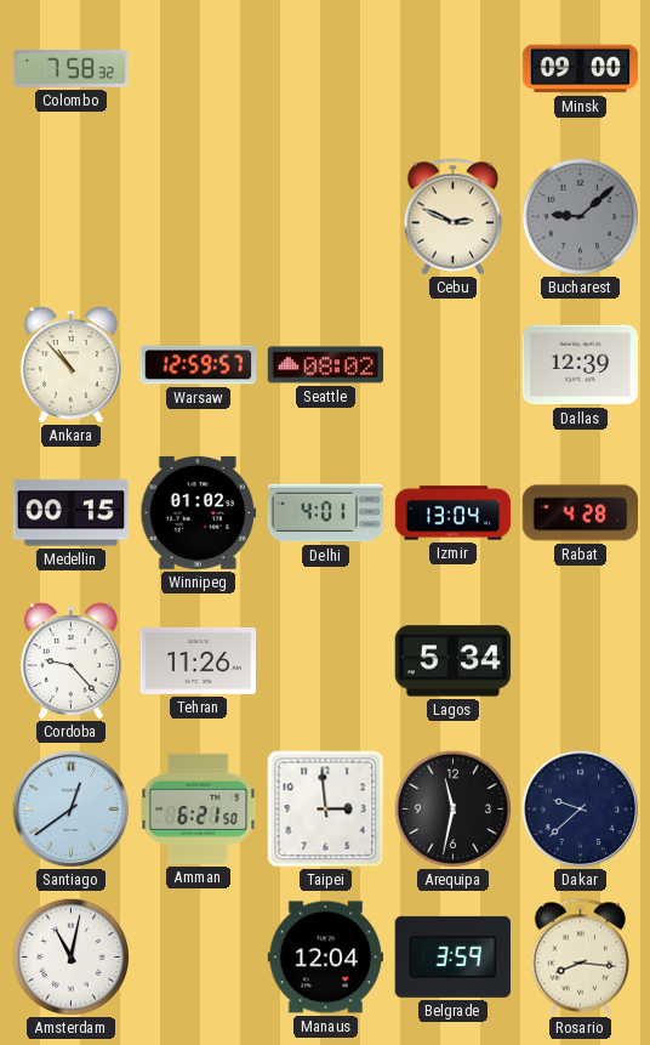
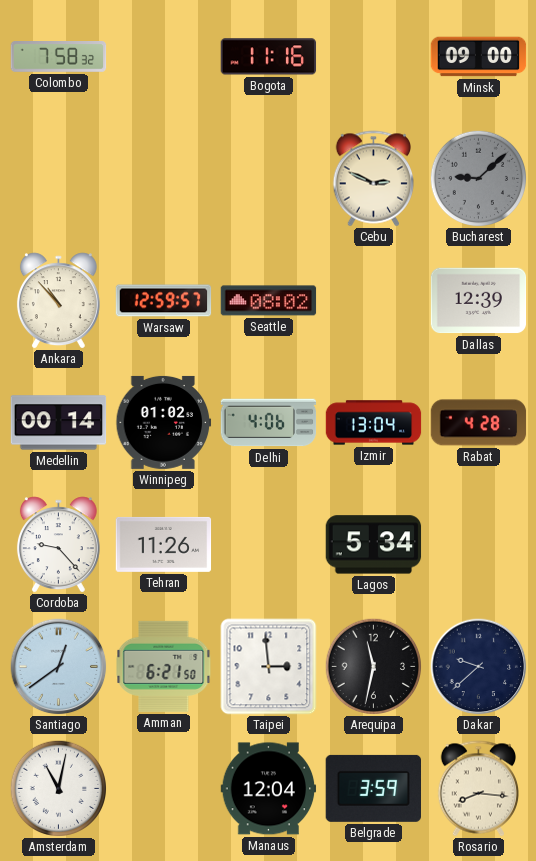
Bogota: none -> 11:16 (269, 57)
Medellin: 00:15 -> 00:14 (59, 423)
Delhi: 4:01 -> 4:06 (269, 423)
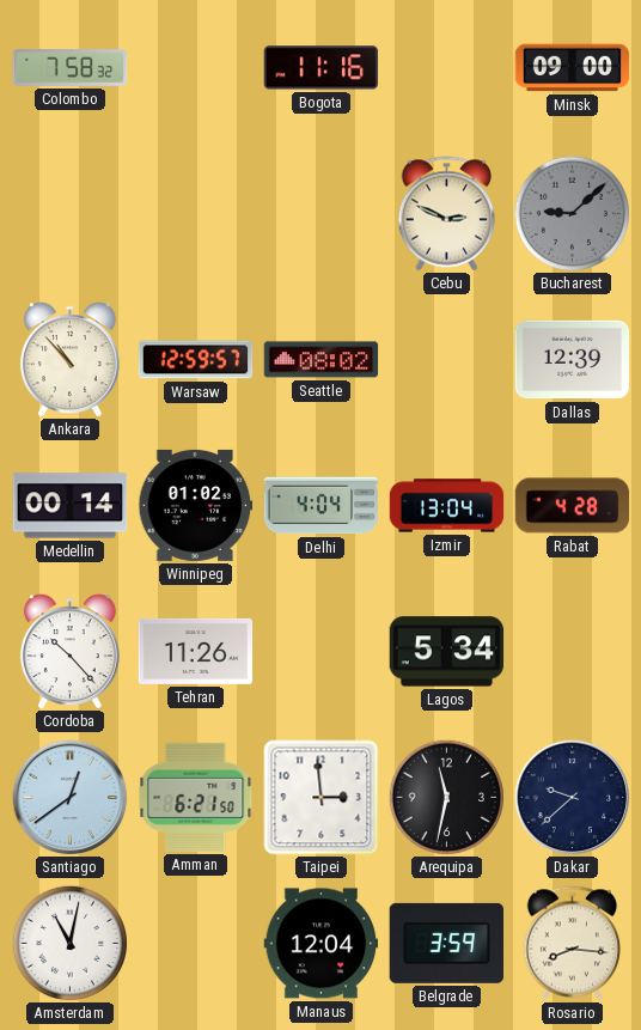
Delhi: 4:06 -> 4:04 (322, 506)
Cordoba: 9:23 -> 10:23 (69, 651)
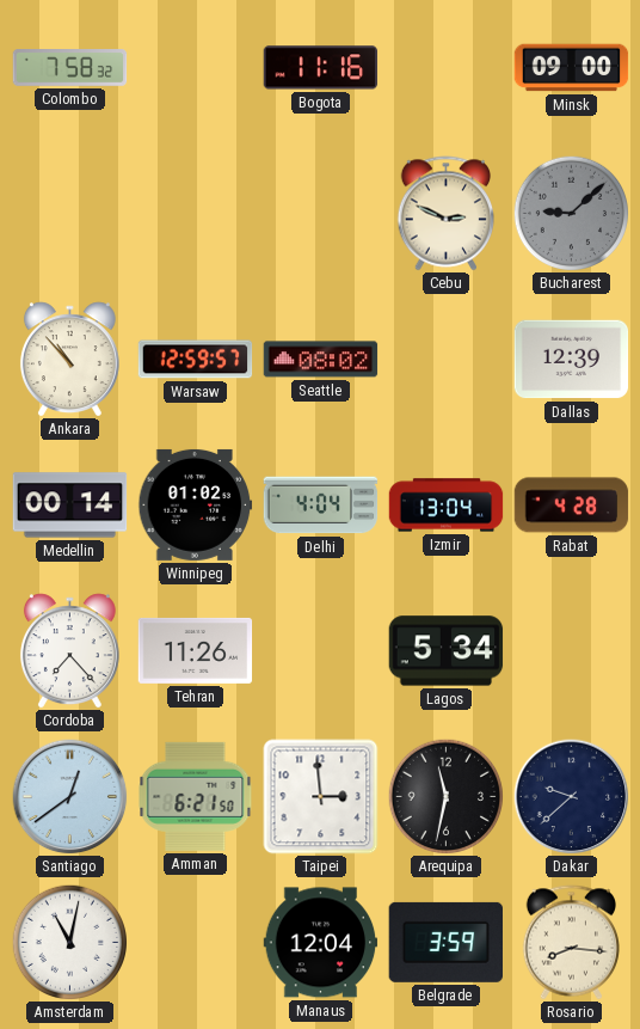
Cordoba: 10:23 -> 7:23 (69, 650)
